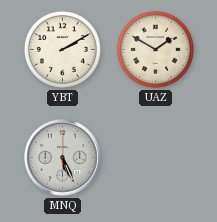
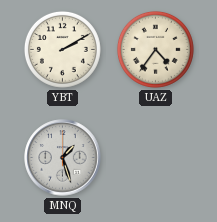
UAZ: 1:50 -> 4:36 (155, 49)
MNQ: 5:26 -> 1:27 (63, 158)
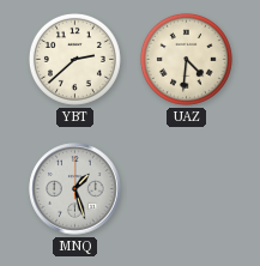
YBT: 2:10 -> 2:38 (74, 59)
UAZ: 4:36 -> 4:31 (186, 59)
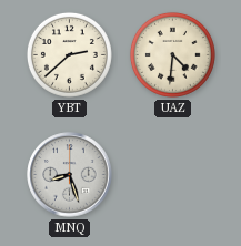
MNQ: 1:27 -> 8:27 (70, 175)
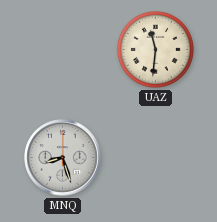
YBT: 2:38 -> none (69, 54)
UAZ: 4:31 -> 11:31 (155, 49)
